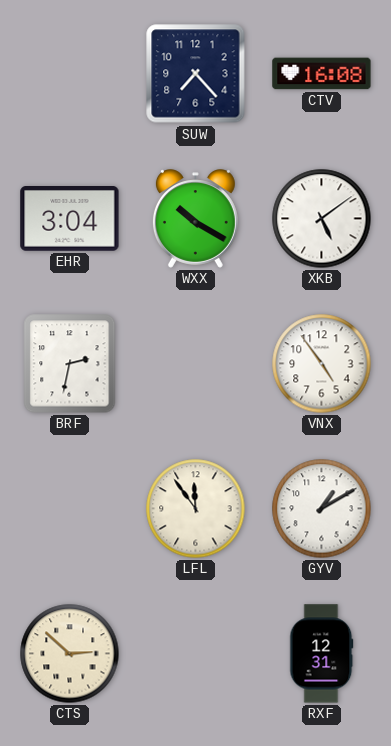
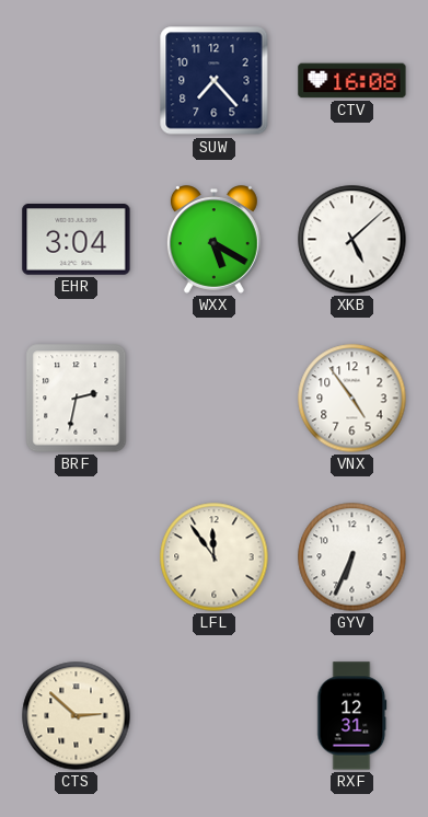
WXX: 10:20 -> 5:20 (213, 240)
XKB: 5:09 -> 5:08 (352, 240)
GYV: 1:10 -> 6:34 (352, 557)
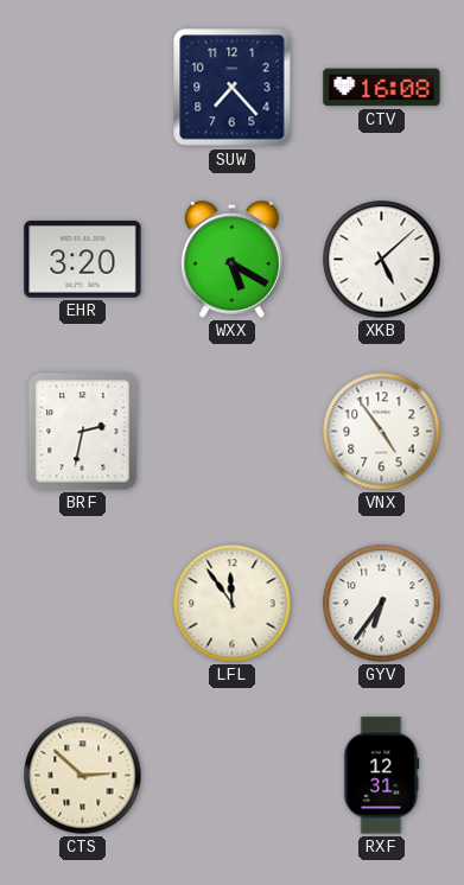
EHR: 3:04 -> 3:20 (83, 260)
GYV: 6:34 -> 6:36 (382, 604)
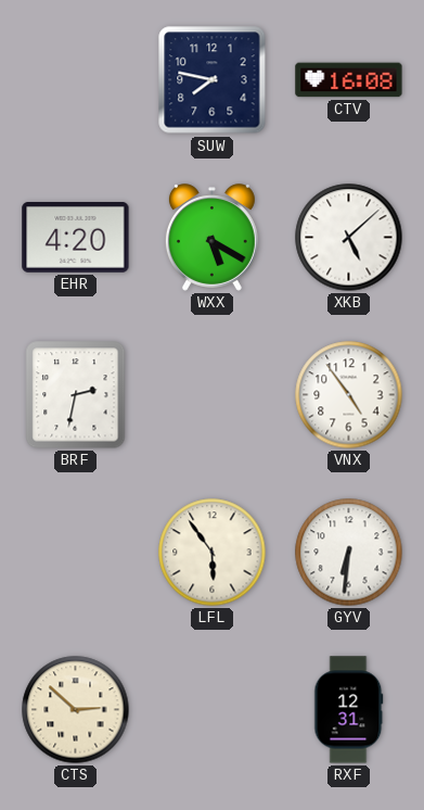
SUW: 7:23 -> 7:47 (213, 80)
EHR: 3:20 -> 4:20 (76, 238)
LFL: 11:54 -> 5:54 (213, 553)
GYV: 6:36 -> 6:31 (349, 553)
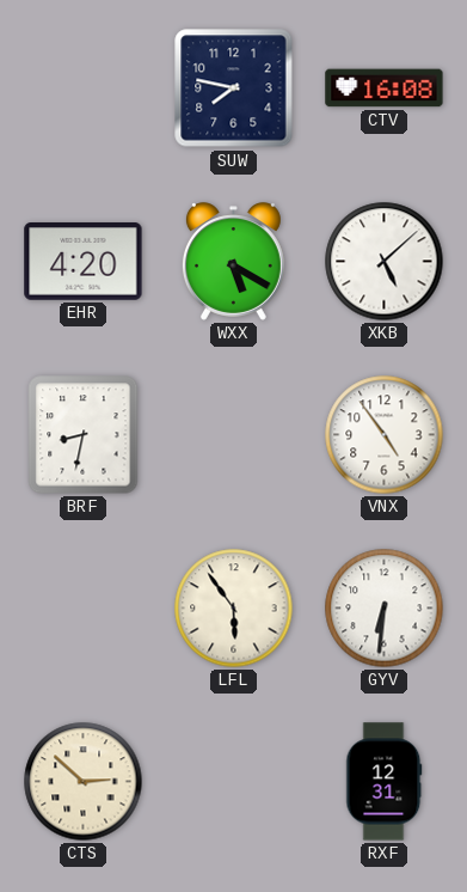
BRF: 2:32 -> 8:32 (84, 435)
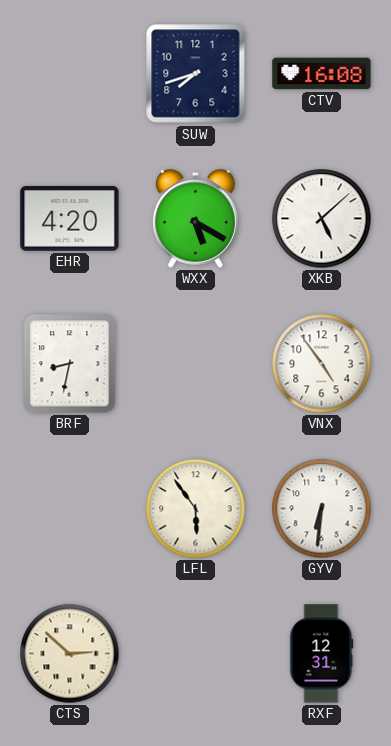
SUW: 7:47 -> 7:42 (196, 74)
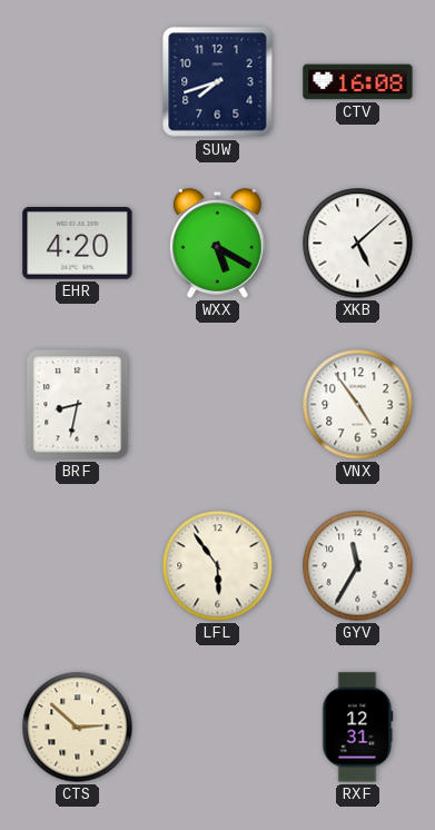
GYV: 6:31 -> 11:35 (358, 566)
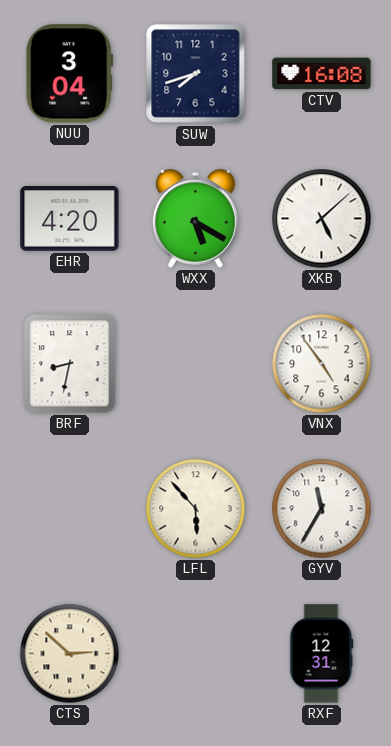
NUU: none -> 3:04 (70, 74)
LFL: 5:54 -> 5:53 (196, 509)
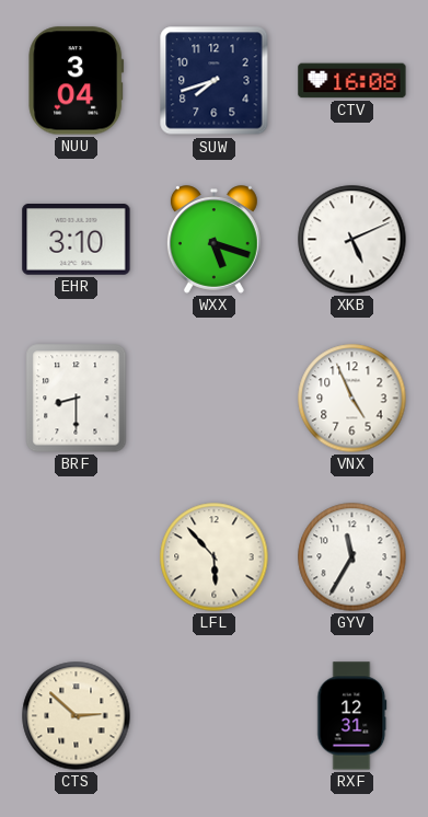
EHR: 4:20 -> 3:10 (77, 240)
WXX: 5:20 -> 5:18 (213, 240)
XKB: 5:08 -> 5:11 (352, 240)
BRF: 8:32 -> 8:30 (77, 399)
VNX: 4:54 -> 4:56 (352, 399)
